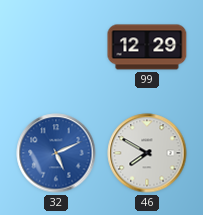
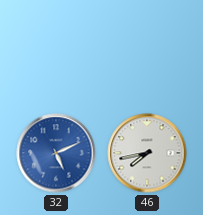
99: 12:29 -> none (147, 47)
46: 7:50 -> 7:43 (147, 153)
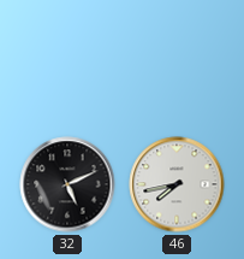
32 dial: blue -> black (67, 184)
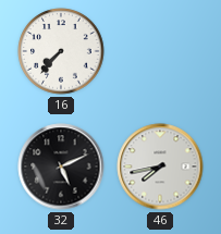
16: none -> 7:37 (61, 51)
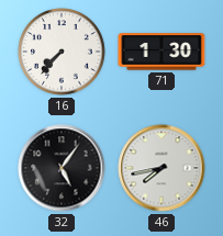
71: none -> 1:30 (161, 52)
32: 5:11 -> 5:06 (62, 168)
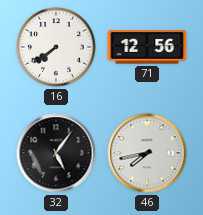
16: 7:37 -> 7:39 (56, 47)
71: 1:30 -> 12:56 (147, 47)
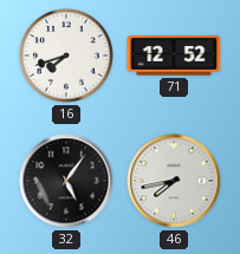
16: 7:39 -> 7:42 (66, 56)
71: 12:56 -> 12:52 (174, 56)
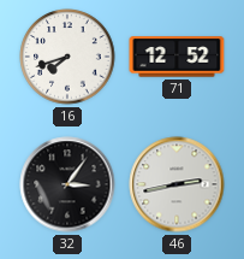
32: 5:06 -> 3:06 (67, 184)
46: 7:43 -> 2:43 (177, 184)
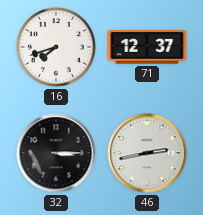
71: 12:52 -> 12:37 (147, 47)
32: 3:06 -> 3:15 (56, 153)
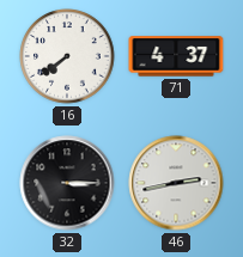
16: 7:42 -> 7:39 (67, 56)
71: 12:37 -> 4:37 (176, 56)
